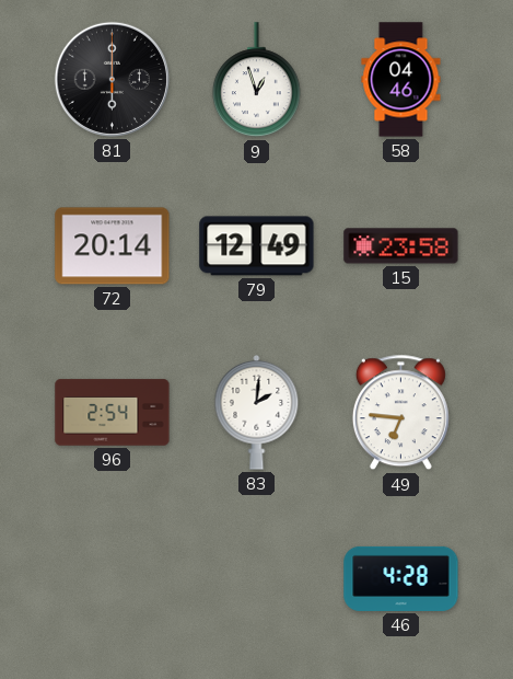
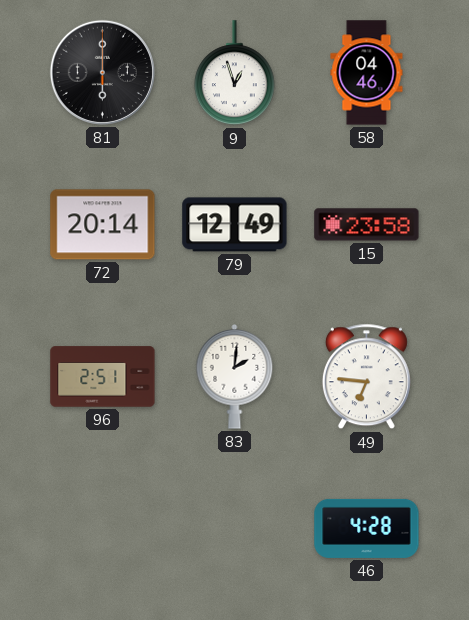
96: 2:54 -> 2:51 (103, 377)
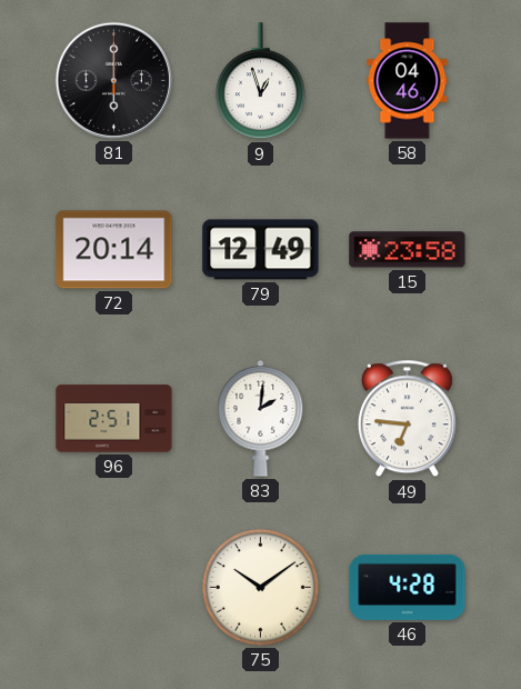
75: none -> 10:09 (260, 587)
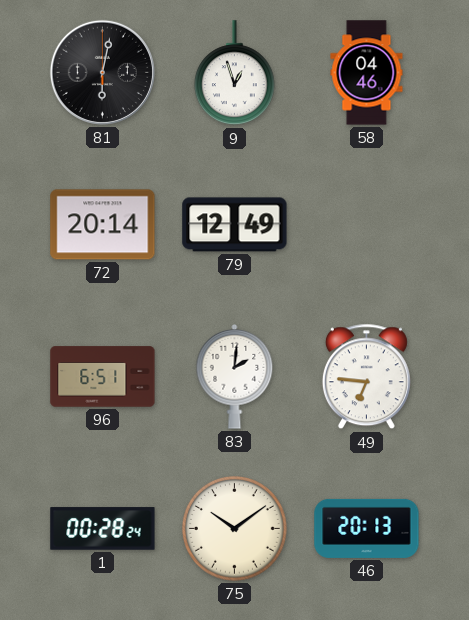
81: 6:00 -> 6:02 (102, 72)
15: 23:58 -> none (408, 250)
96: 2:51 -> 6:51 (103, 377)
1: none -> 00:28 (103, 529)
46: 4:28 -> 20:13 (367, 528)
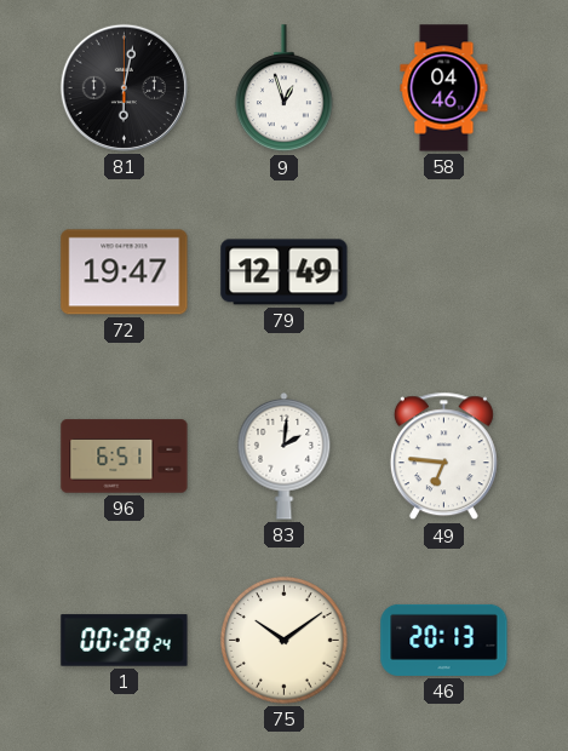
72: 20:14 -> 19:47 (125, 273)
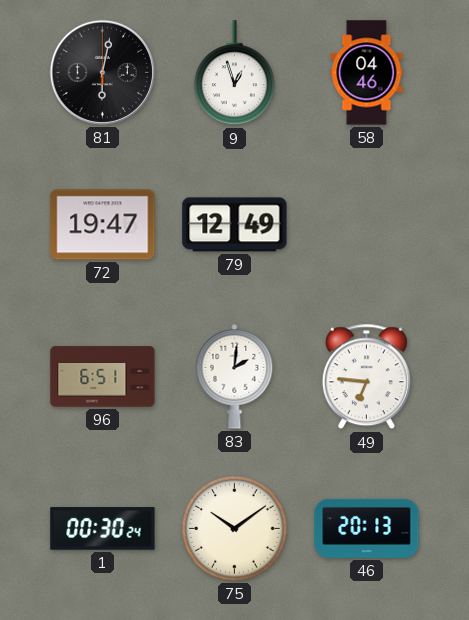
1: 00:28 -> 00:30 (103, 529)
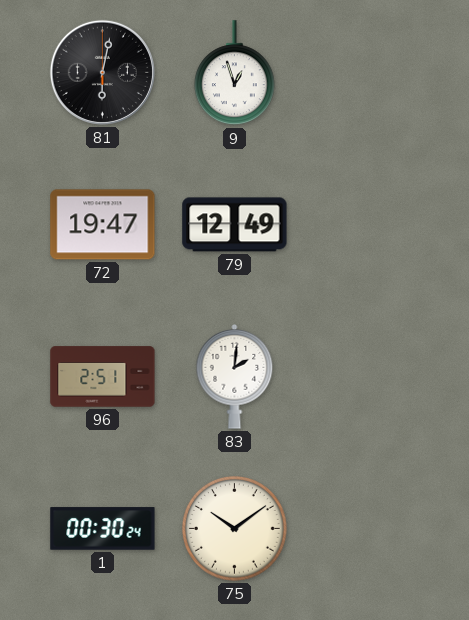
58: 04:46 -> none (367, 73)
96: 6:51 -> 2:51 (103, 377)
49: 6:46 -> none (366, 377)
46: 20:13 -> none (367, 528)
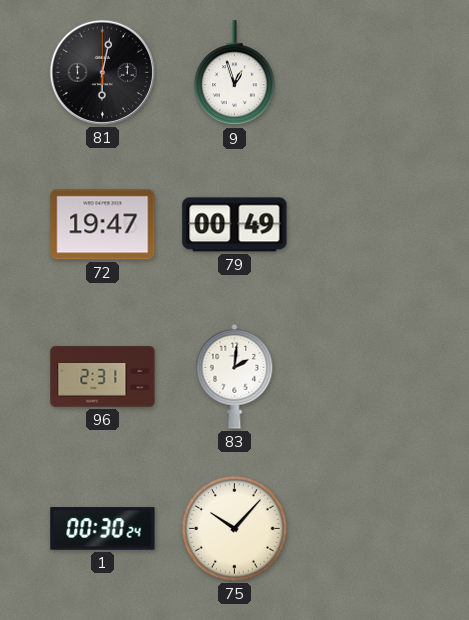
79: 12:49 -> 00:49 (235, 225)
96: 2:51 -> 2:31 (103, 377)
75: 10:09 -> 10:07 (234, 528)
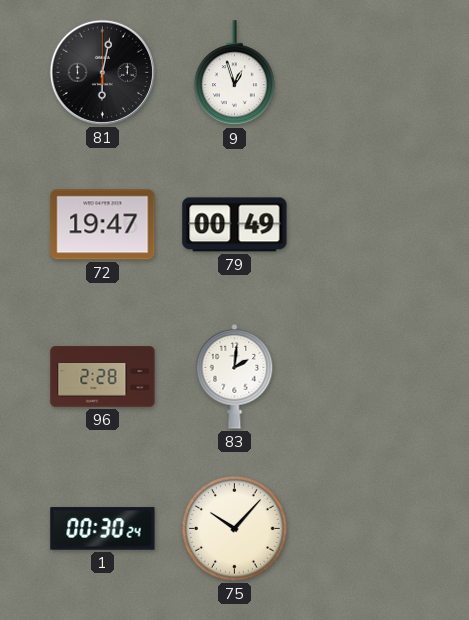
96: 2:31 -> 2:28 (103, 377)
